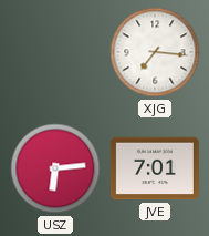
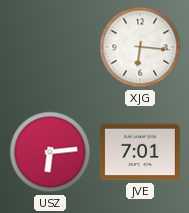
XJG: 7:16 -> 6:16 (140, 47)
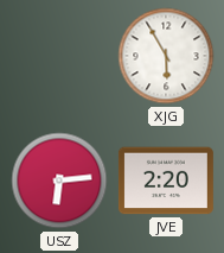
XJG: 6:16 -> 5:55 (166, 56)
JVE: 7:01 -> 2:20 (166, 181)
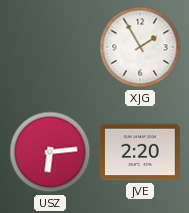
XJG: 5:55 -> 1:55 (140, 47)
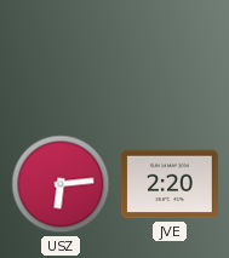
XJG: 1:55 -> none (140, 47)
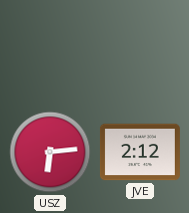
JVE: 2:20 -> 2:12 (140, 152)
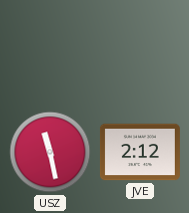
USZ: 6:14 -> 11:28 (50, 152)
